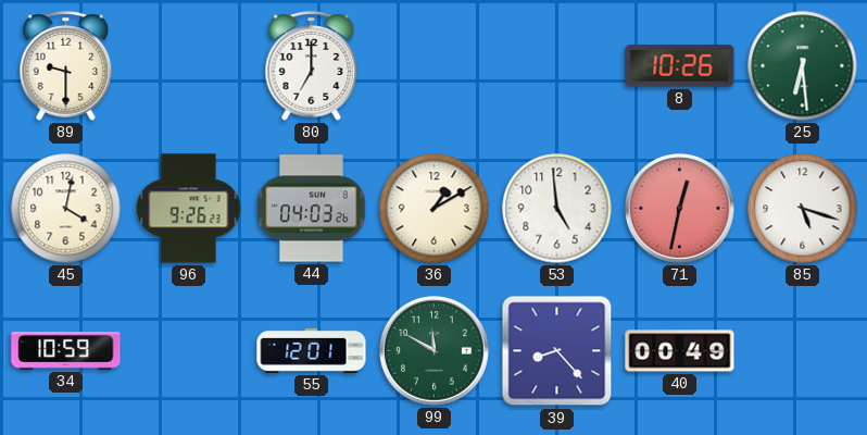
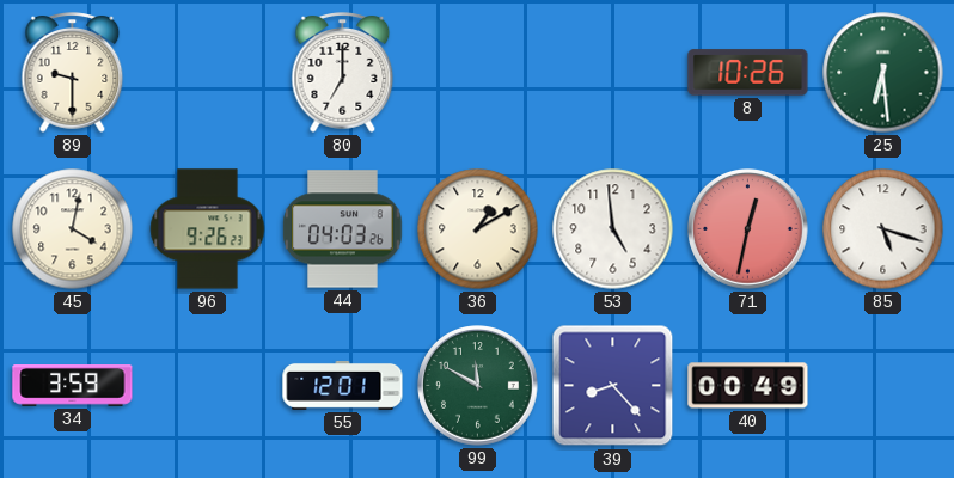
34: 10:59 -> 3:59 (73, 386)
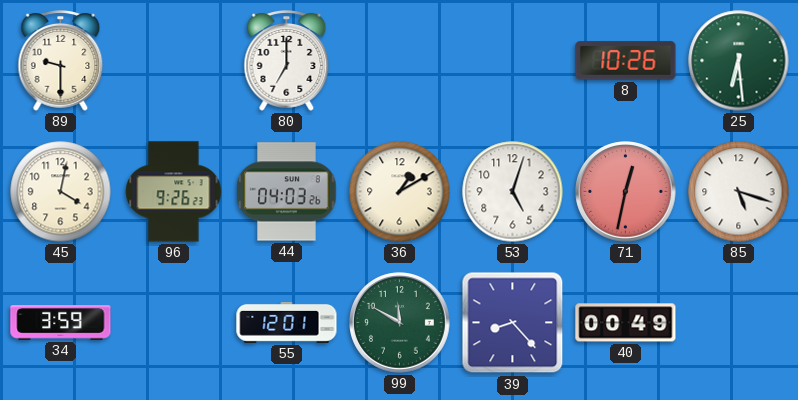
53: 4:59 -> 5:03 (513, 192)
